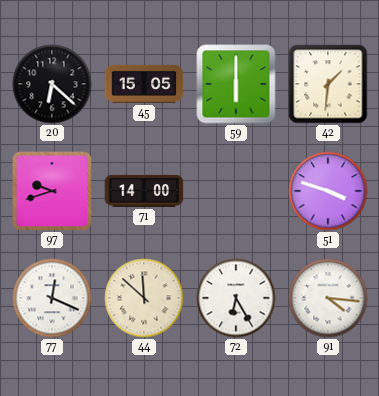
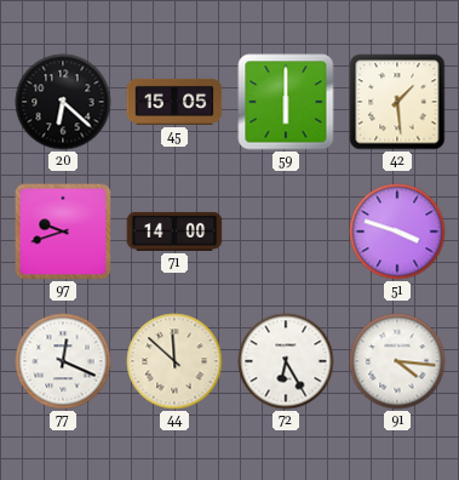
42: 1:31 -> 1:29 (397, 102)
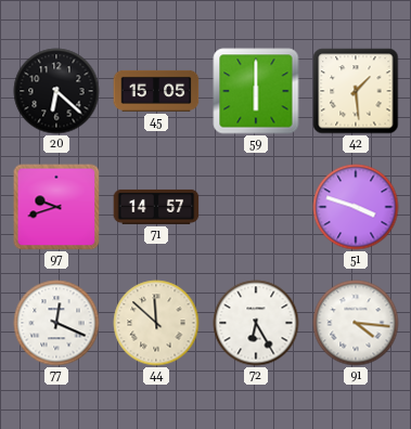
71: 14:00 -> 14:57 (156, 207)
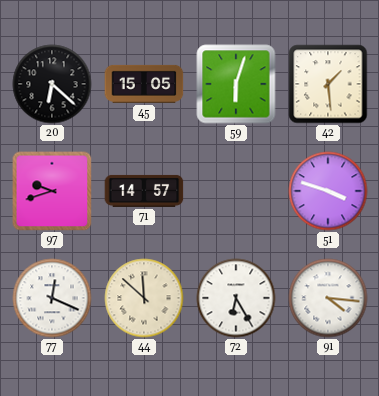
59: 6:00 -> 6:03 (236, 84)
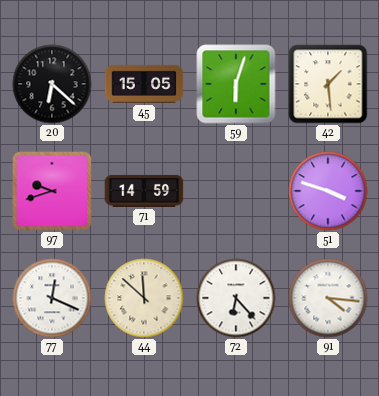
71: 14:57 -> 14:59 (144, 191)
72: 6:25 -> 6:23 (236, 298)
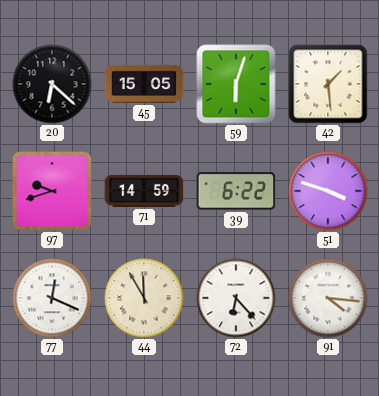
39: none -> 6:22 (236, 191)
44: 11:52 -> 11:55 (144, 298)
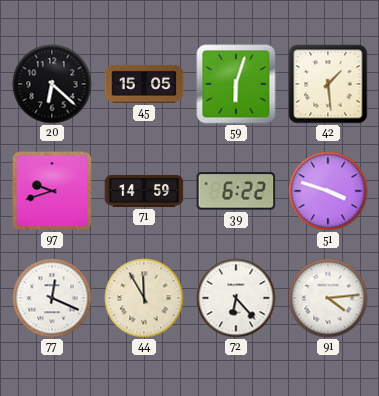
91: 4:16 -> 4:14 (328, 298)
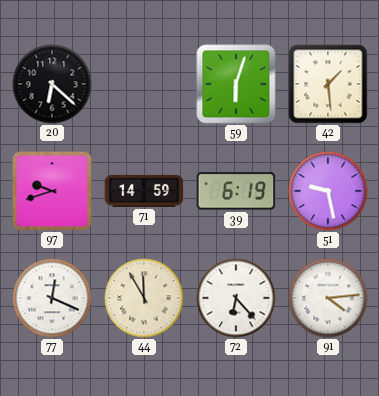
45: 15:05 -> none (144, 84)
39: 6:22 -> 6:19 (236, 191)
51: 3:48 -> 9:28 (328, 191)
